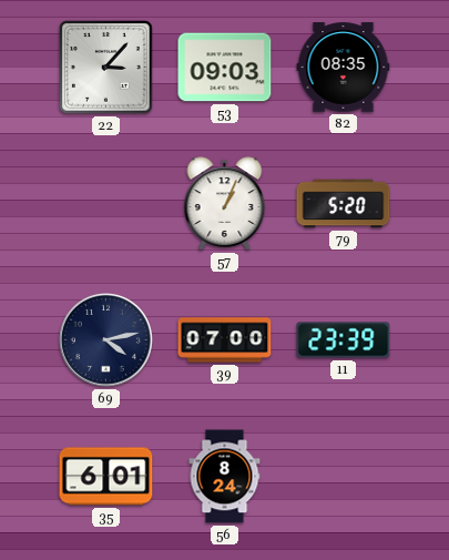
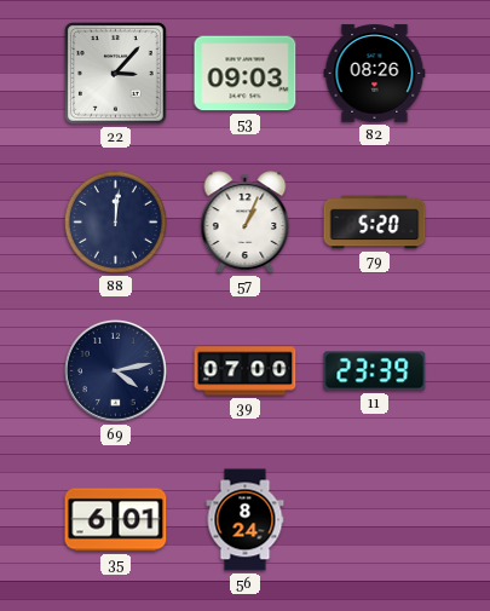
82: 08:35 -> 08:26 (375, 74)
88: none -> 12:01 (115, 221)
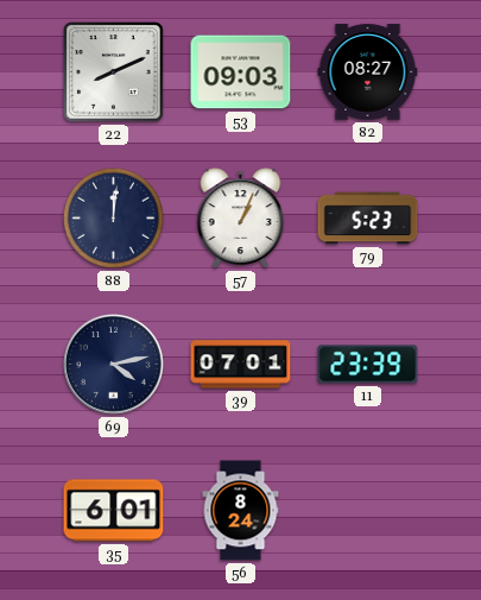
22: 3:07 -> 8:11 (114, 72)
82: 08:26 -> 08:27 (368, 72)
79: 5:20 -> 5:23 (368, 219)
39: 07:00 -> 07:01 (241, 365)
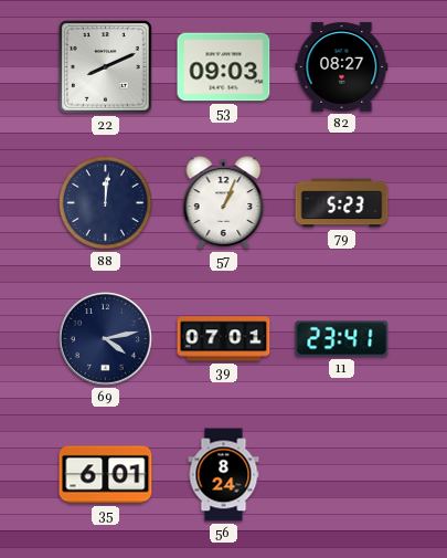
11: 23:39 -> 23:41 (342, 339)
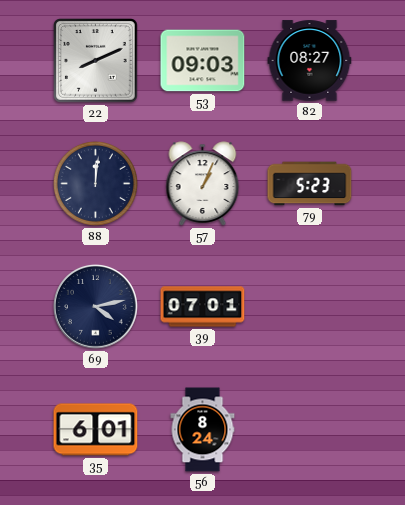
11: 23:41 -> none (342, 339)
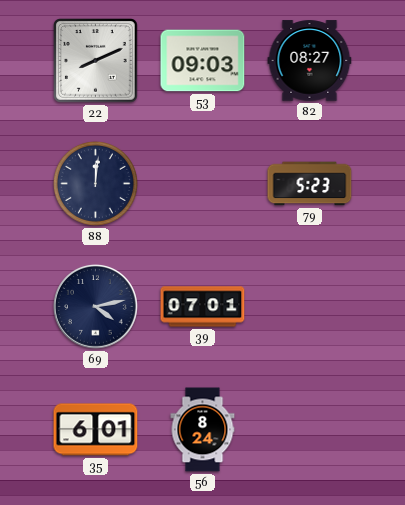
57: 1:04 -> none (203, 184)
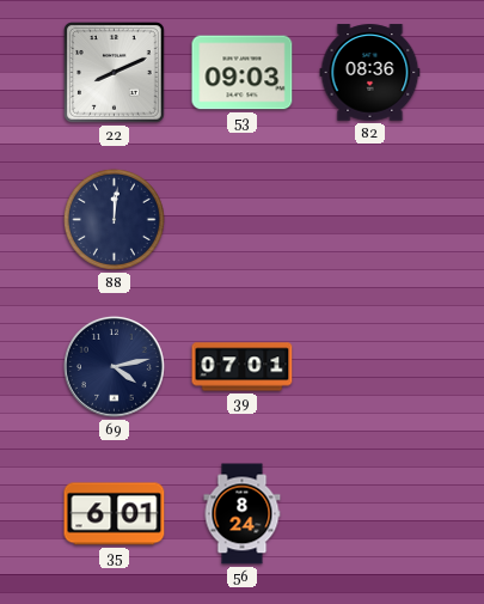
82: 08:27 -> 08:36 (370, 73)
79: 5:23 -> none (310, 184)
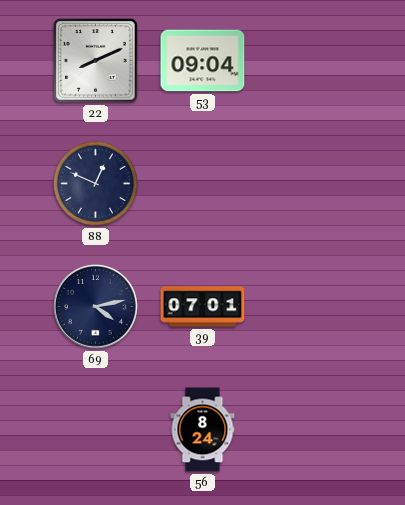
53: 09:03 -> 09:04 (203, 61)
82: 08:36 -> none (370, 73)
88: 12:01 -> 12:49 (95, 183)
35: 6:01 -> none (115, 514)
